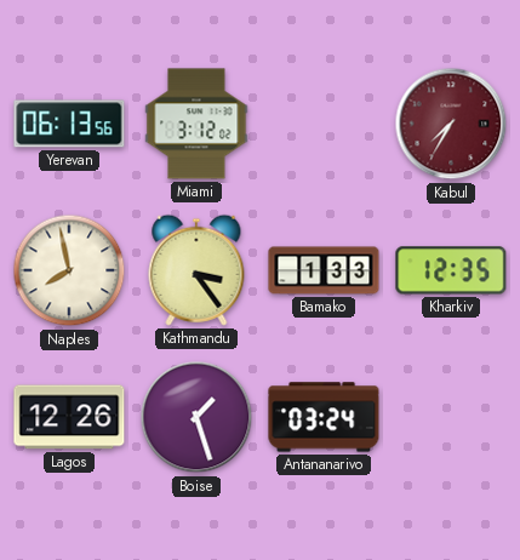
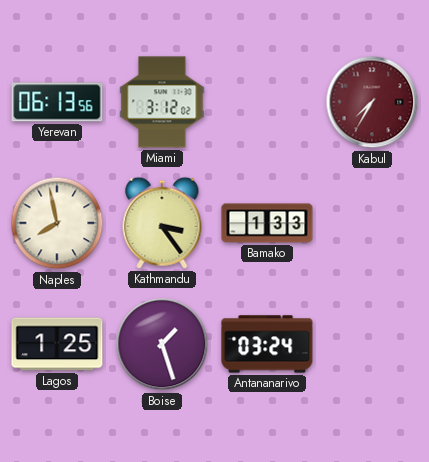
Kharkiv: 12:35 -> none (451, 270)
Lagos: 12:26 -> 1:25 (57, 344)
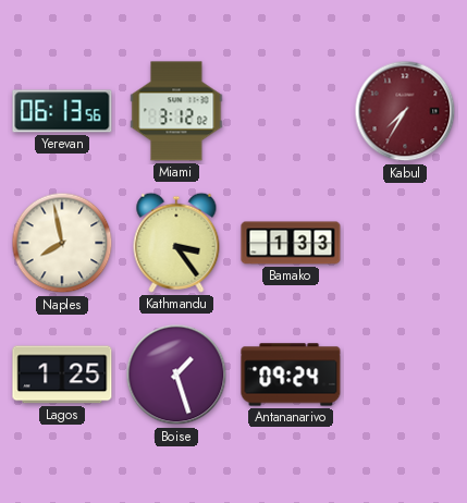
Antananarivo: 03:24 -> 09:24 (291, 375)
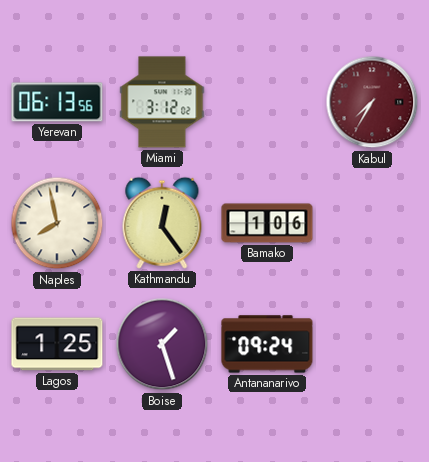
Kathmandu: 3:24 -> 12:24 (162, 223)
Bamako: 1:33 -> 1:06 (267, 223)
